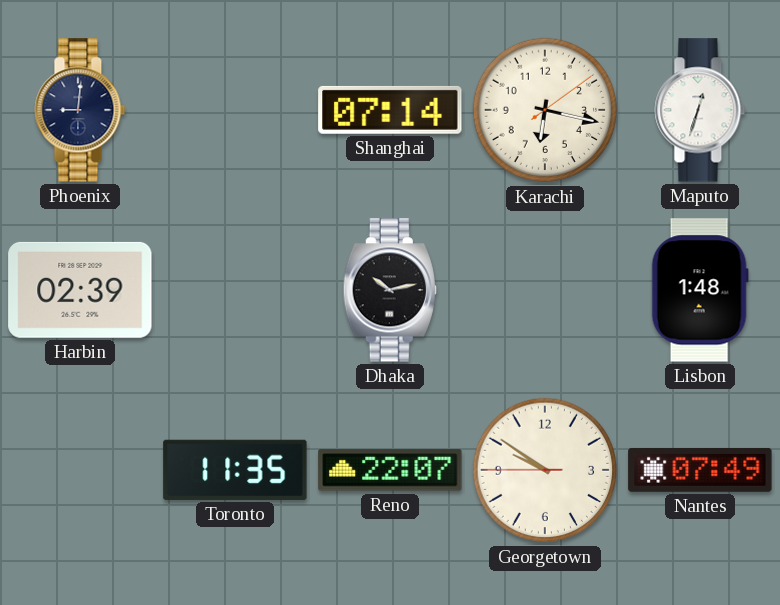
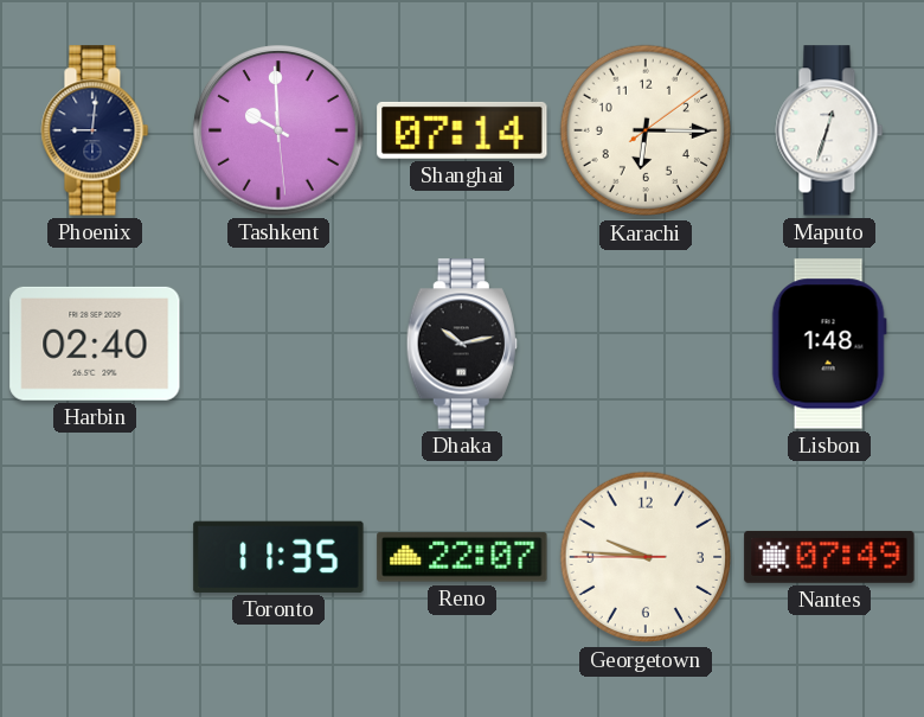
Tashkent: none -> 9:59 (278, 130)
Karachi: 6:17 -> 6:15 (646, 130)
Harbin: 02:39 -> 02:40 (95, 344)
Georgetown: 9:50 -> 9:45 (646, 557)
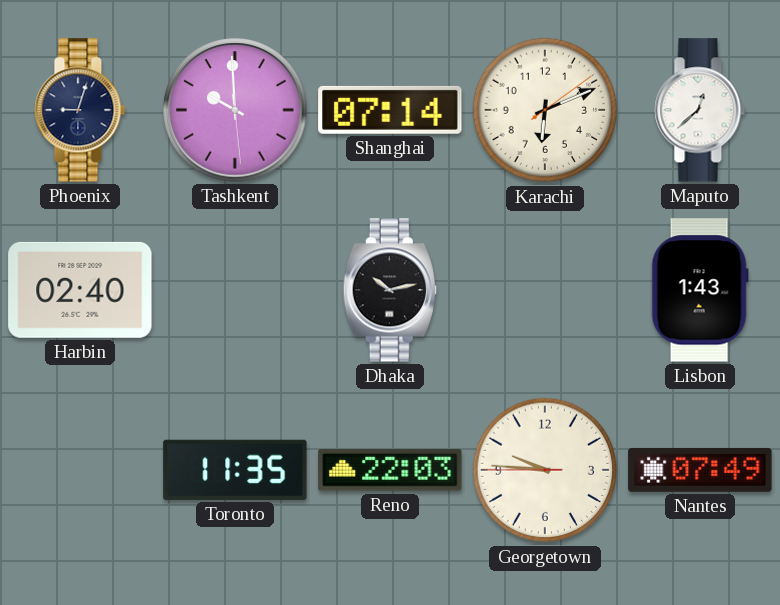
Phoenix: 9:01 -> 9:03 (80, 110)
Karachi: 6:15 -> 6:11 (545, 110)
Maputo: 12:33 -> 12:38 (700, 110)
Lisbon: 1:48 -> 1:43 (700, 290)
Reno: 22:07 -> 22:03 (390, 470)
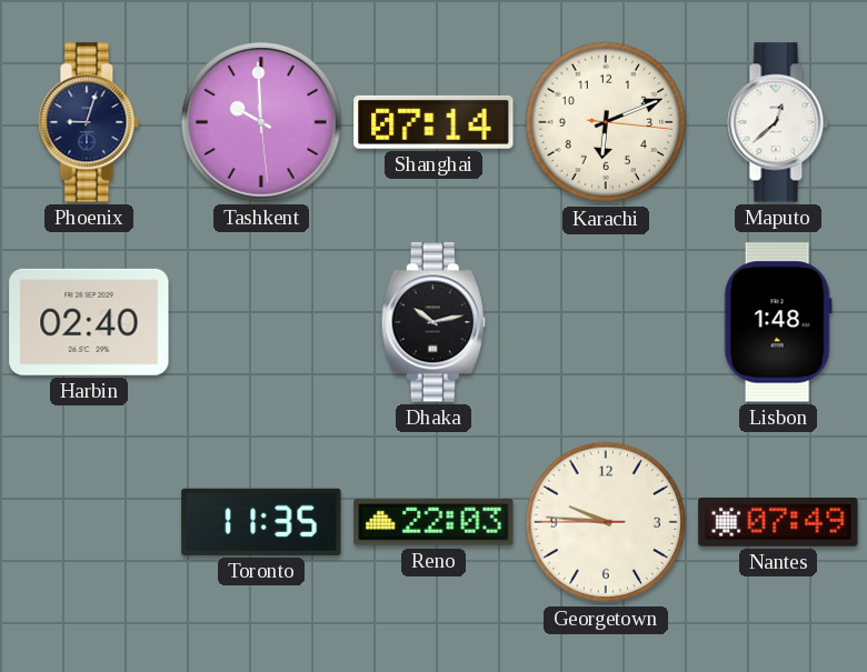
Karachi: 6:11:09 -> 6:11:16 (606, 122)
Lisbon: 1:43 -> 1:48 (778, 322)
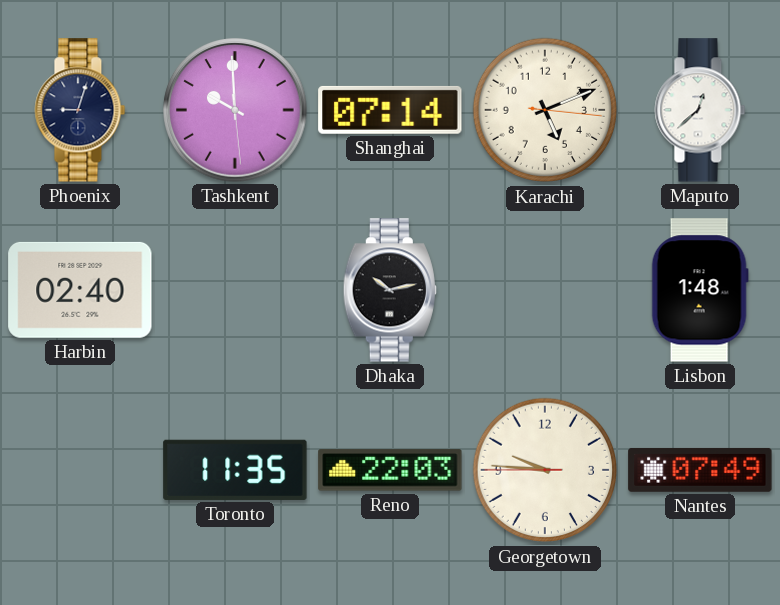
Karachi: 6:11 -> 5:11 (545, 110)
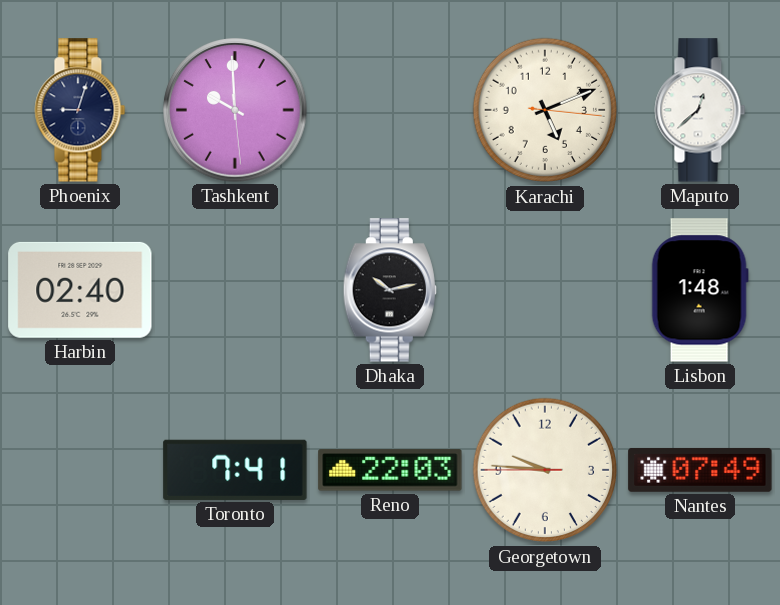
Shanghai: 07:14 -> none (390, 110)
Toronto: 11:35 -> 7:41 (235, 470)
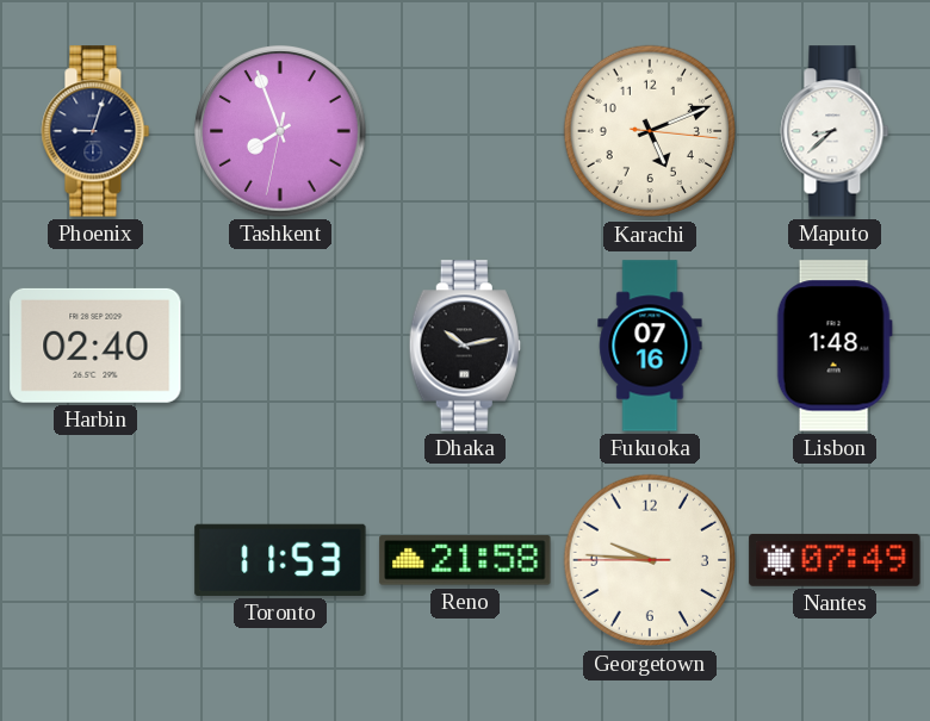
Tashkent: 9:59 -> 7:56 (280, 131)
Maputo: 12:38 -> 8:38 (835, 131)
Fukuoka: none -> 07:16 (650, 346)
Toronto: 7:41 -> 11:53 (280, 560)
Reno: 22:03 -> 21:58 (465, 560)
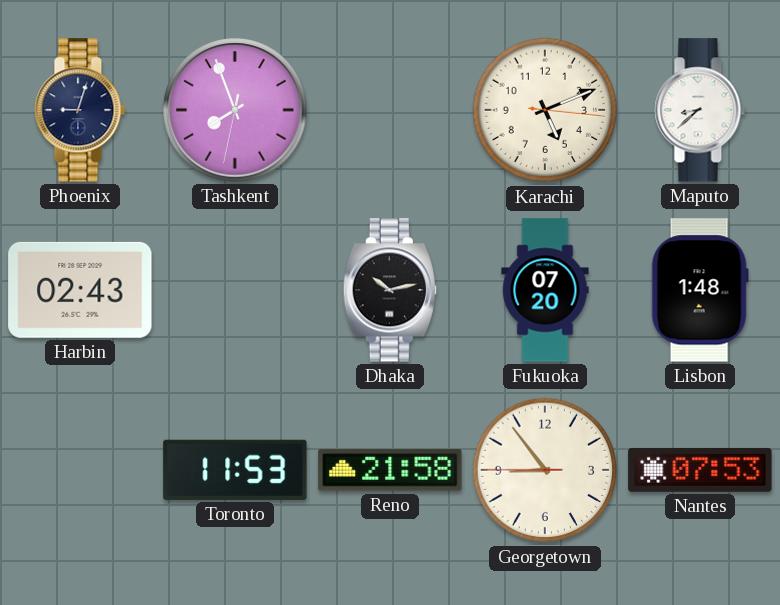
Harbin: 02:40 -> 02:43 (80, 290)
Fukuoka: 07:16 -> 07:20 (545, 290)
Georgetown: 9:45 -> 8:53 (545, 470)
Nantes: 07:49 -> 07:53 (700, 470)
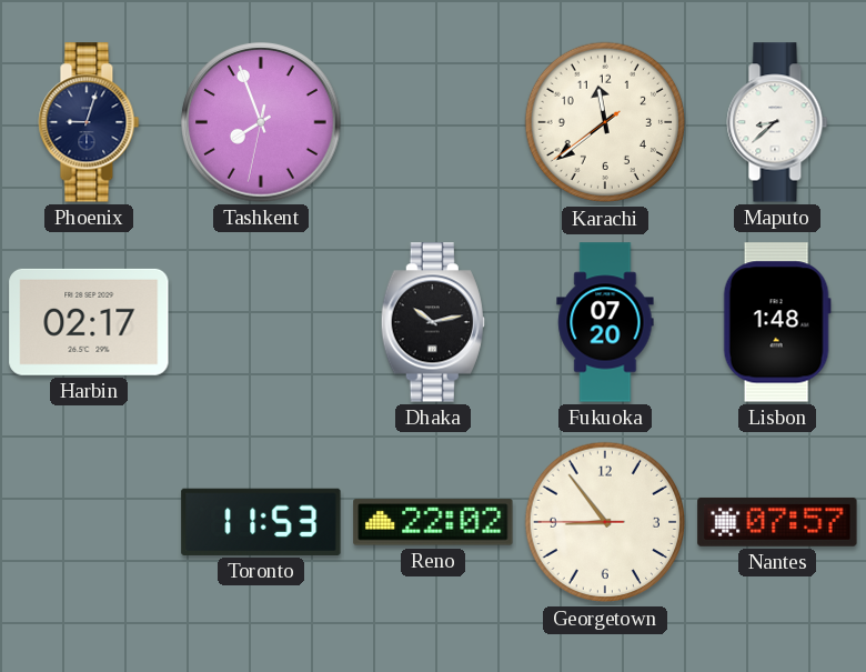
Karachi: 5:11 -> 11:38 (605, 122)
Harbin: 02:43 -> 02:17 (89, 322)
Reno: 21:58 -> 22:02 (433, 522)
Nantes: 07:53 -> 07:57 (777, 522)
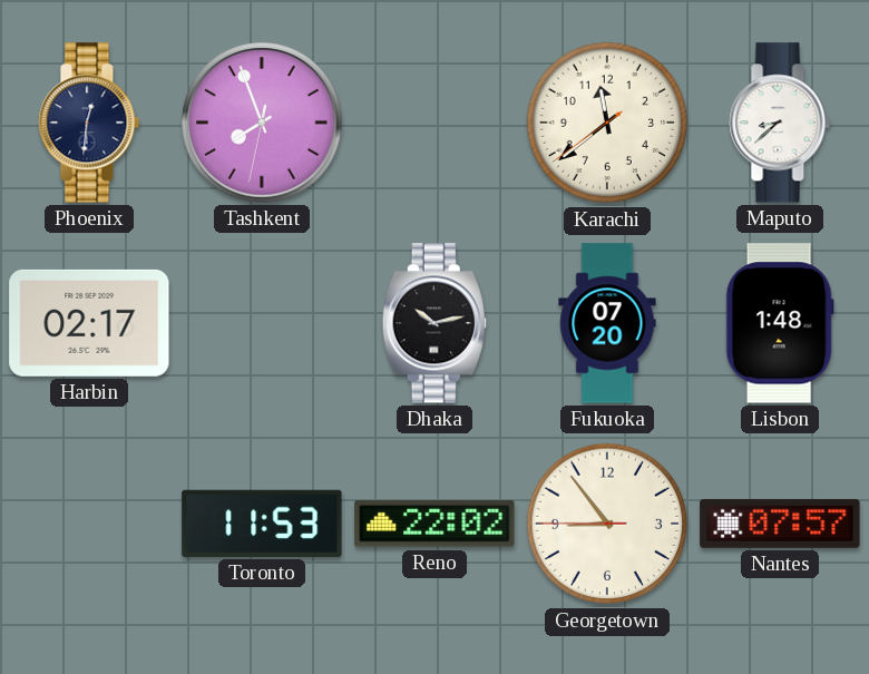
Phoenix: 9:03 -> 12:31 (89, 123)
